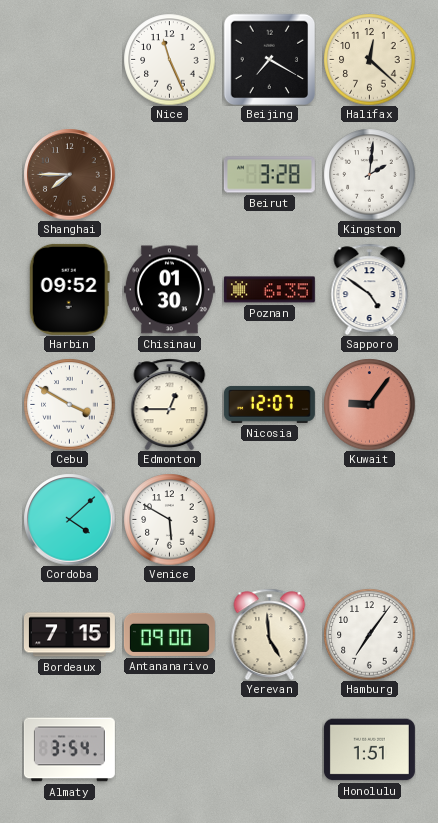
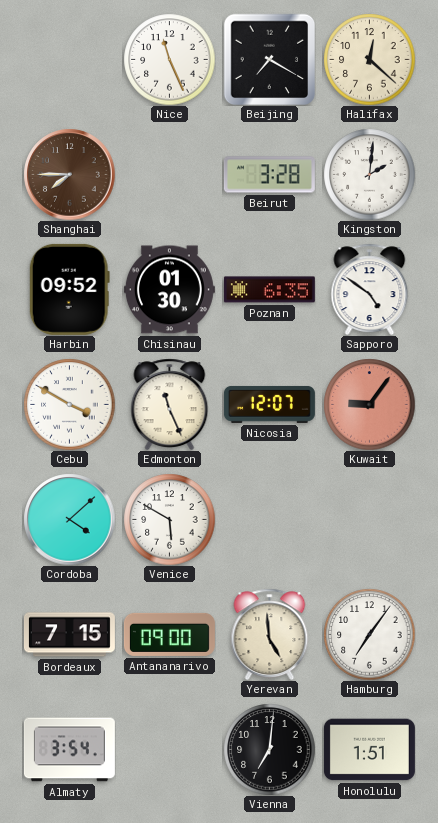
Edmonton: 12:45 -> 11:26 (170, 404)
Vienna: none -> 7:01 (269, 749)
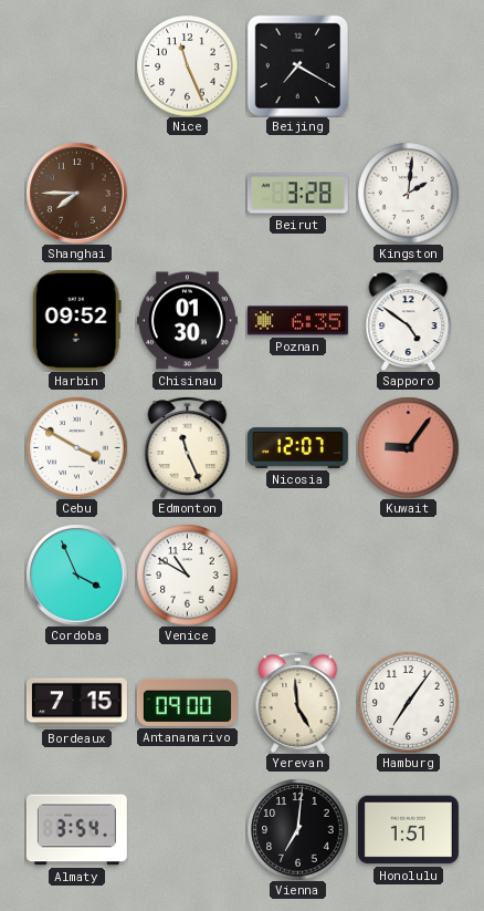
Halifax: 12:22 -> none (369, 59)
Cordoba: 4:08 -> 3:56 (76, 574)
Venice: 5:50 -> 10:50 (187, 574)
